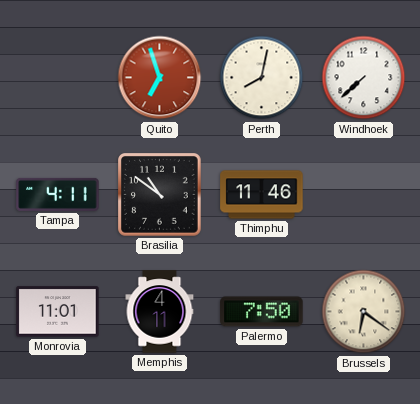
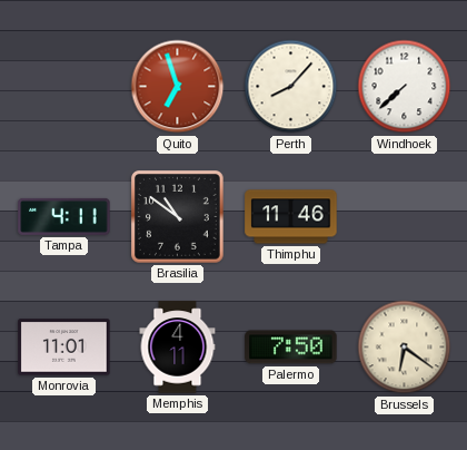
Perth: 8:02 -> 8:07 (291, 87)
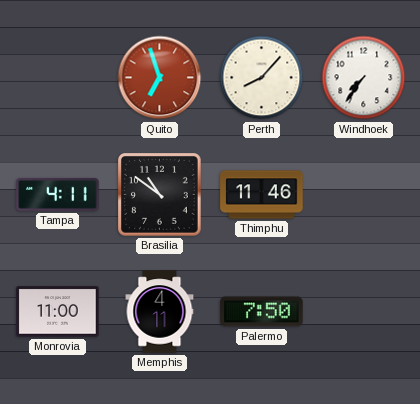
Windhoek: 7:38 -> 7:36 (364, 78)
Monrovia: 11:01 -> 11:00 (58, 312)
Brussels: 6:21 -> none (405, 348)
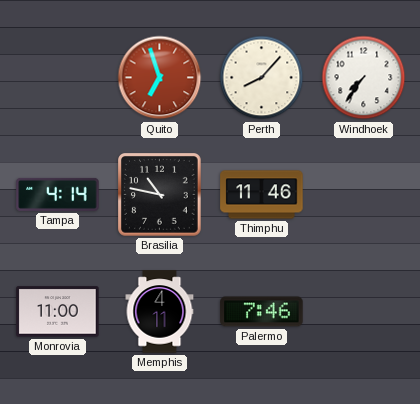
Tampa: 4:11 -> 4:14 (58, 194)
Brasilia: 10:51 -> 10:47 (160, 195)
Palermo: 7:50 -> 7:46 (262, 312)
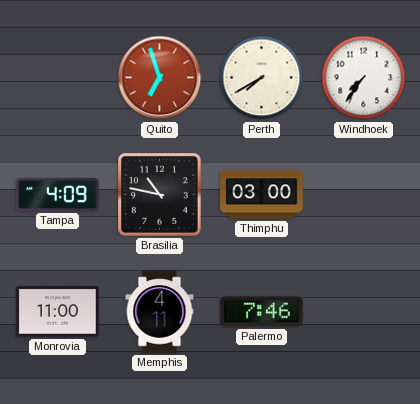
Perth: 8:07 -> 7:40 (262, 78)
Tampa: 4:14 -> 4:09 (58, 194)
Thimphu: 11:46 -> 03:00 (262, 195)
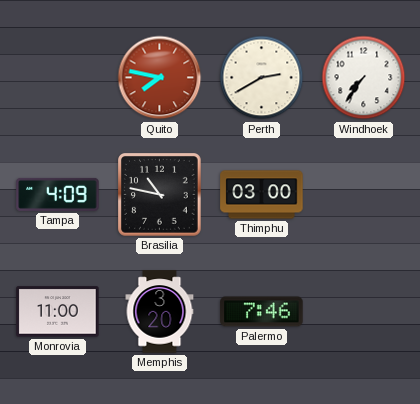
Quito: 6:57 -> 7:47 (160, 78)
Perth: 7:40 -> 2:40 (262, 78)
Memphis: 4:11 -> 3:20 (160, 312)
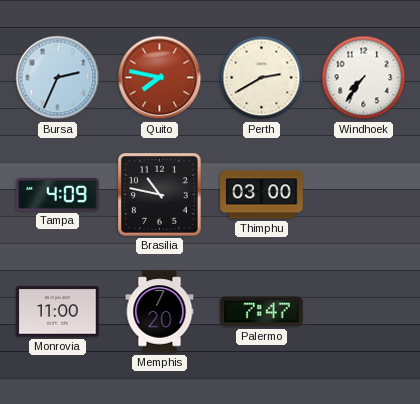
Bursa: none -> 2:34 (58, 78)
Memphis: 3:20 -> 7:20 (160, 312)
Palermo: 7:46 -> 7:47 (262, 312)
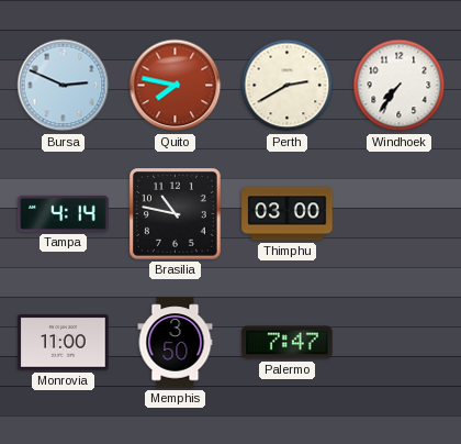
Bursa: 2:34 -> 2:49 (64, 86)
Tampa: 4:09 -> 4:14 (64, 213)
Memphis: 7:20 -> 3:50 (176, 343)
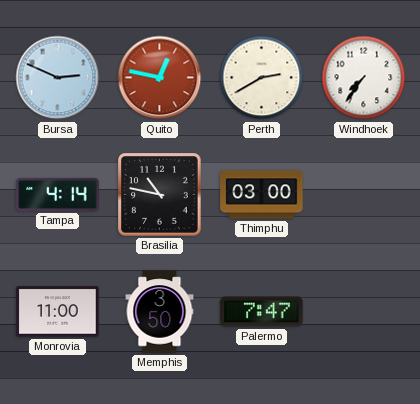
Quito: 7:47 -> 12:47 (160, 78)
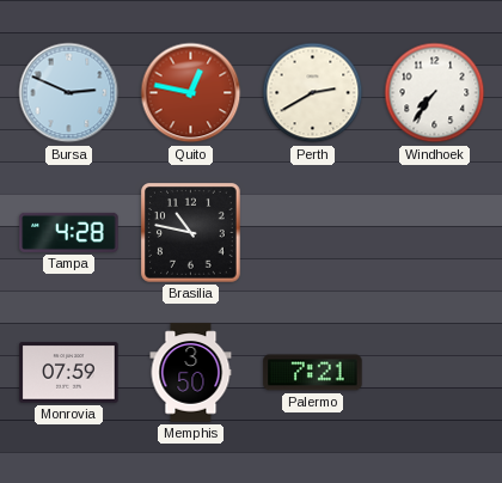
Tampa: 4:14 -> 4:28 (69, 232)
Thimphu: 03:00 -> none (262, 195)
Monrovia: 11:00 -> 07:59 (69, 373)
Palermo: 7:47 -> 7:21 (313, 373)
